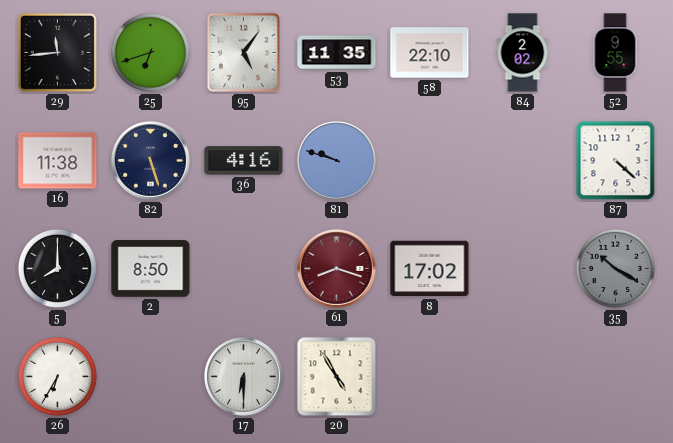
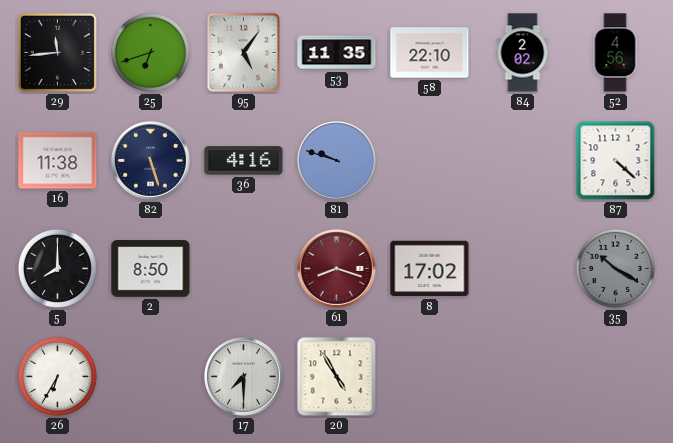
52: 9:55 -> 4:56 (615, 53)
17: 6:30 -> 7:30 (244, 377)
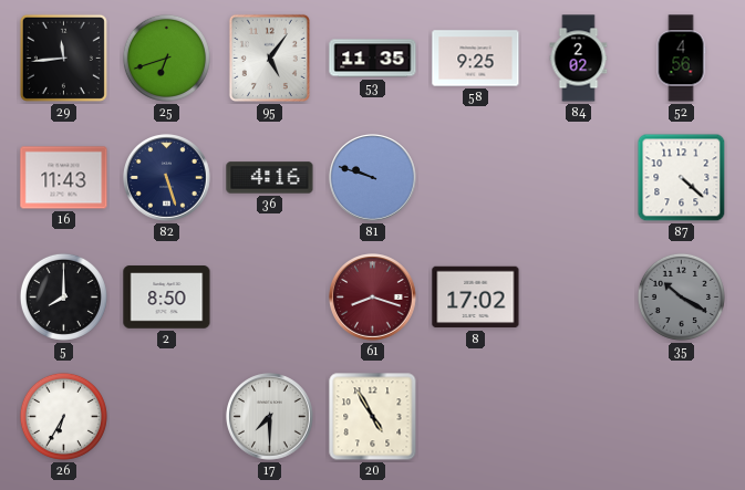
58: 22:10 -> 9:25 (476, 59)
16: 11:38 -> 11:43 (64, 178)
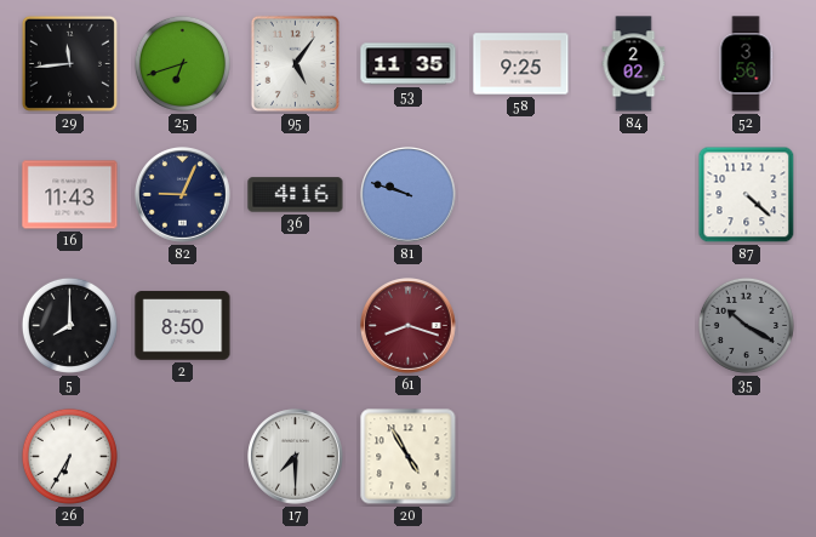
52: 4:56 -> 3:56 (746, 64)
82: 5:27 -> 9:04 (183, 195)
8: 17:02 -> none (476, 298)
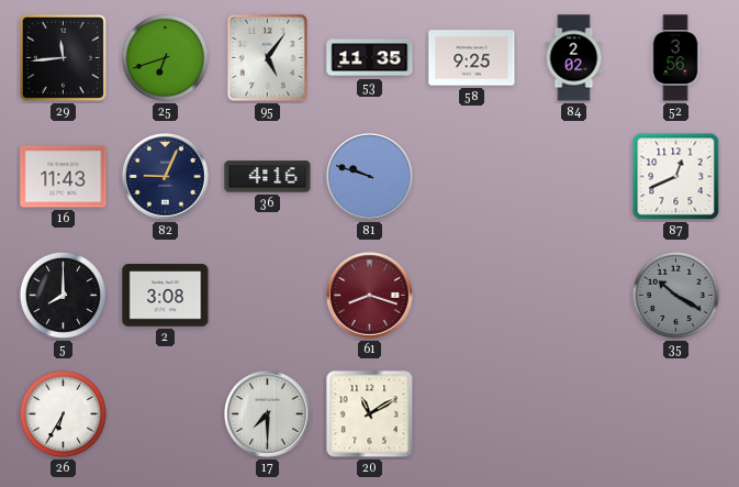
87: 4:22 -> 12:41 (676, 177)
2: 8:50 -> 3:08 (166, 296)
20: 4:55 -> 11:10 (370, 414)
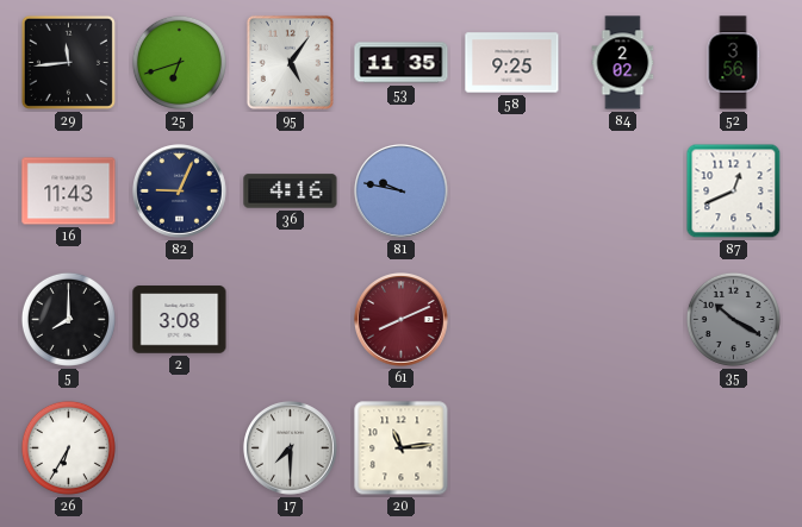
81: 9:48 -> 9:47 (402, 192)
61: 8:18 -> 8:11 (402, 320)
20: 11:10 -> 11:14 (402, 448)
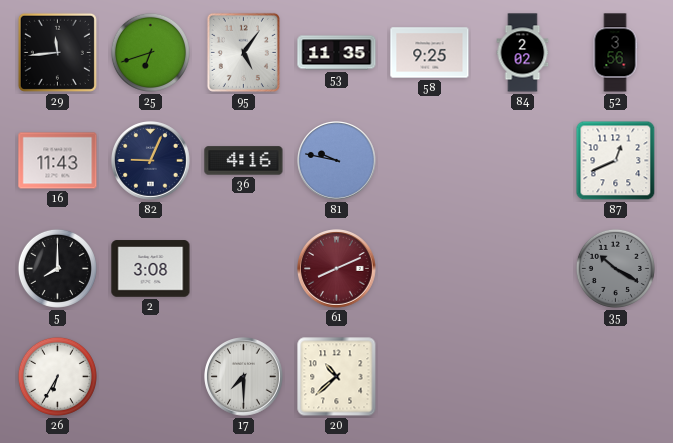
20: 11:14 -> 10:38 (337, 377)
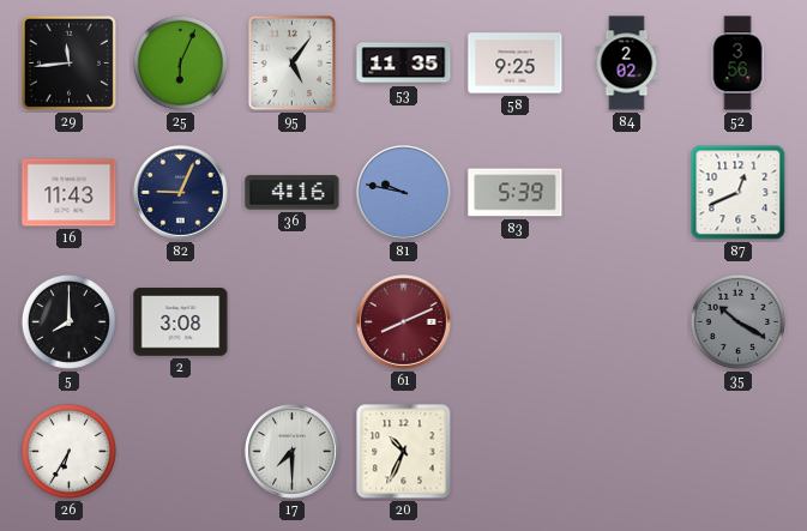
25: 6:42 -> 6:04 (180, 62)
83: none -> 5:39 (516, 193)
20: 10:38 -> 10:34 (404, 452)
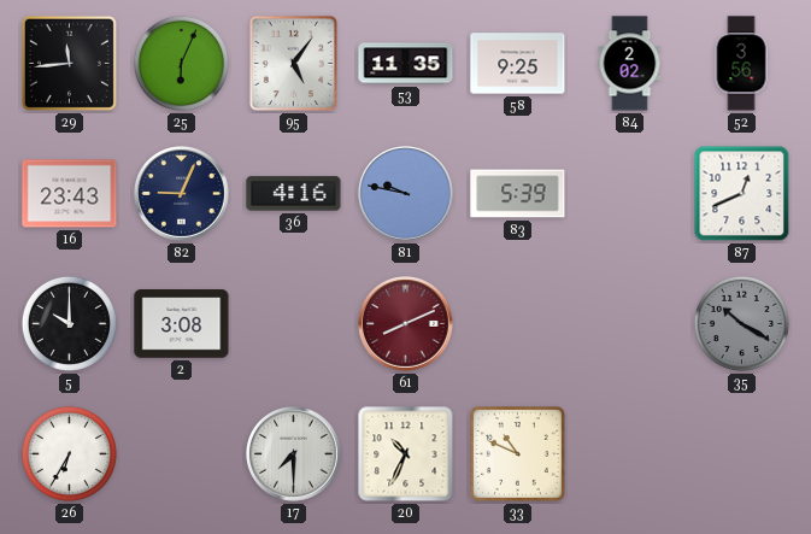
16: 11:43 -> 23:43 (70, 194)
5: 8:00 -> 10:00 (69, 323)
33: none -> 10:49 (517, 453)
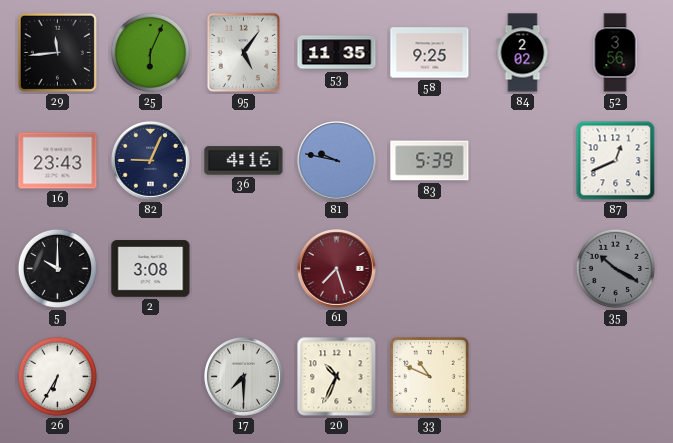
61: 8:11 -> 7:27 (337, 269)
